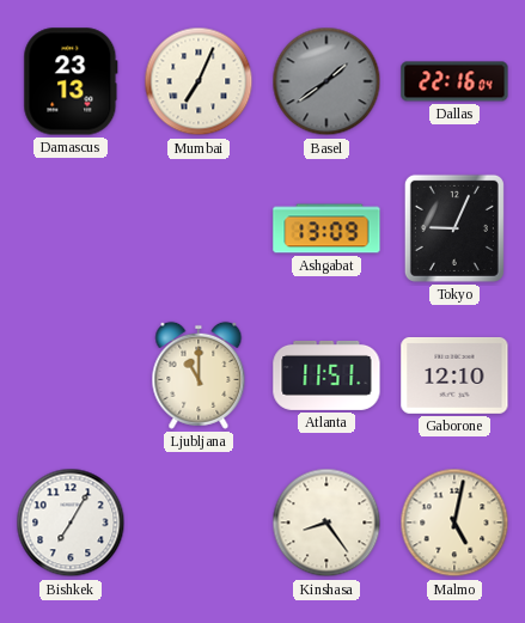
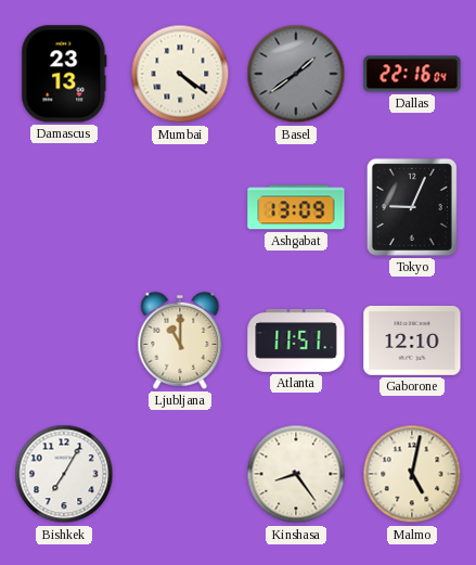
Mumbai: 7:04 -> 4:21 (180, 74)
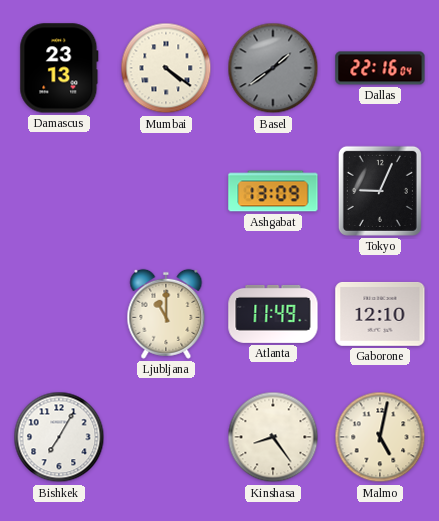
Atlanta: 11:51 -> 11:49 (273, 314)
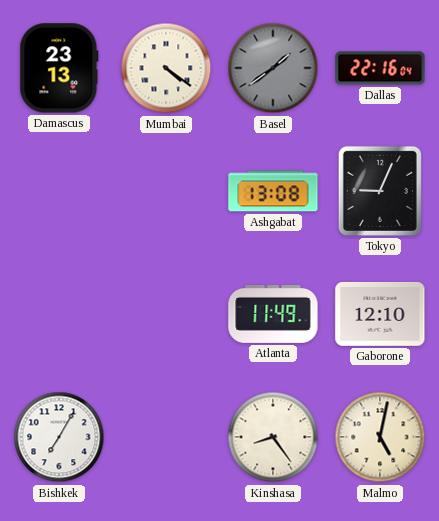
Ashgabat: 13:09 -> 13:08 (273, 191)
Ljubljana: 11:00 -> none (166, 314)
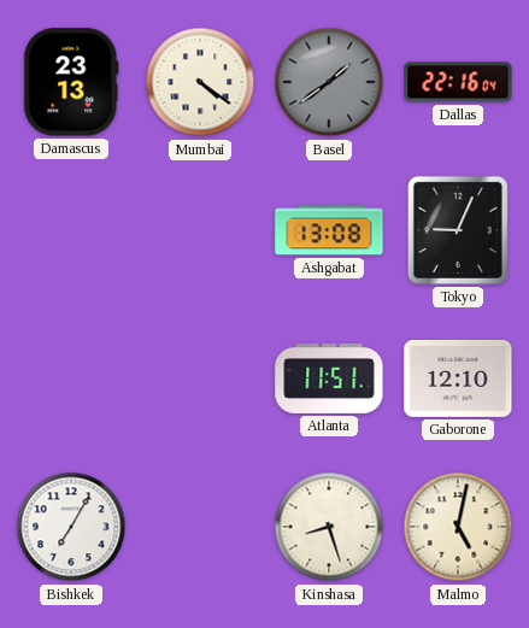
Atlanta: 11:49 -> 11:51 (329, 378)
Kinshasa: 8:24 -> 8:27 (329, 527)
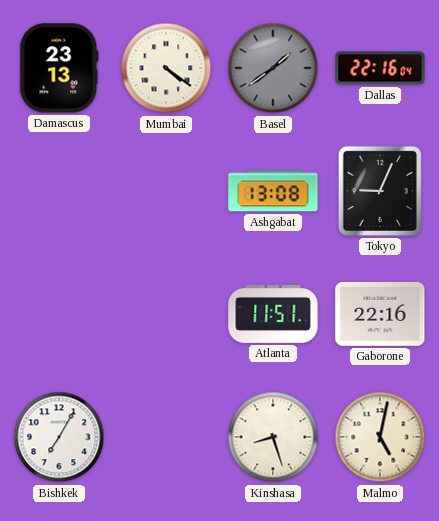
Gaborone: 12:10 -> 22:16 (380, 314)
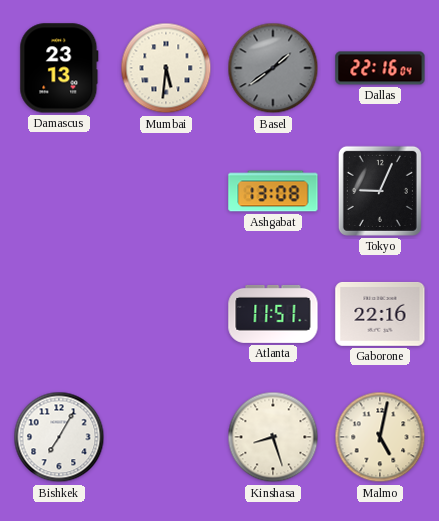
Mumbai: 4:21 -> 5:31 (166, 68)
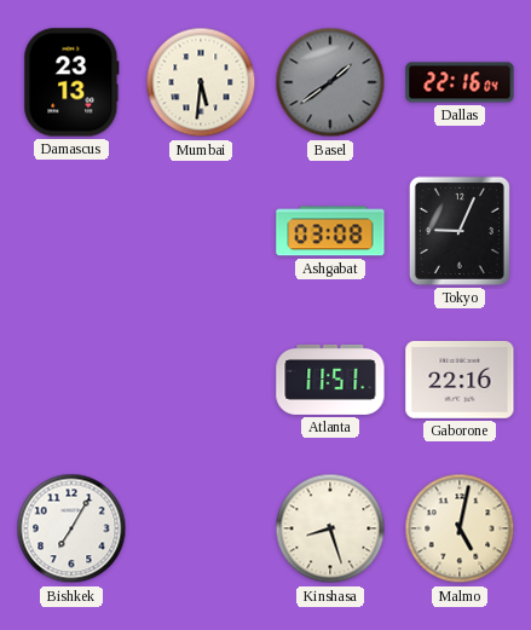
Ashgabat: 13:08 -> 03:08 (330, 231)
